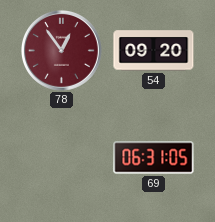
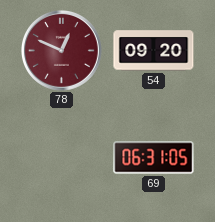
78: 12:54 -> 12:49 (62, 51)
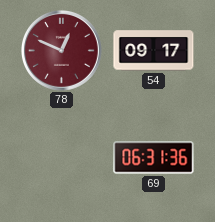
54: 09:20 -> 09:17 (154, 51)
69: 06:31:05 -> 06:31:36 (154, 158)
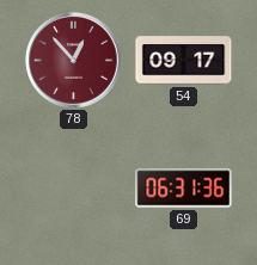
78: 12:49 -> 12:53 (74, 61)
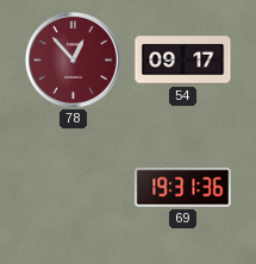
69: 06:31 -> 19:31 (183, 188)
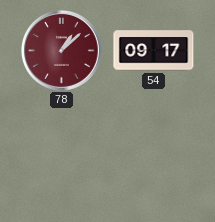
78: 12:53 -> 1:08 (62, 51)
69: 19:31 -> none (183, 188)
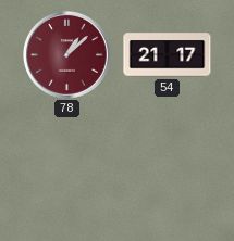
54: 09:17 -> 21:17 (168, 55)
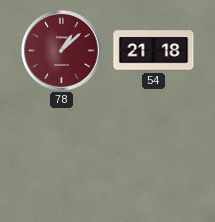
54: 21:17 -> 21:18 (154, 51)
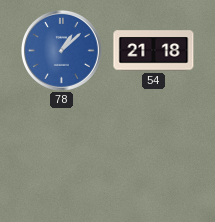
78 dial: burgundy -> blue (62, 51)
